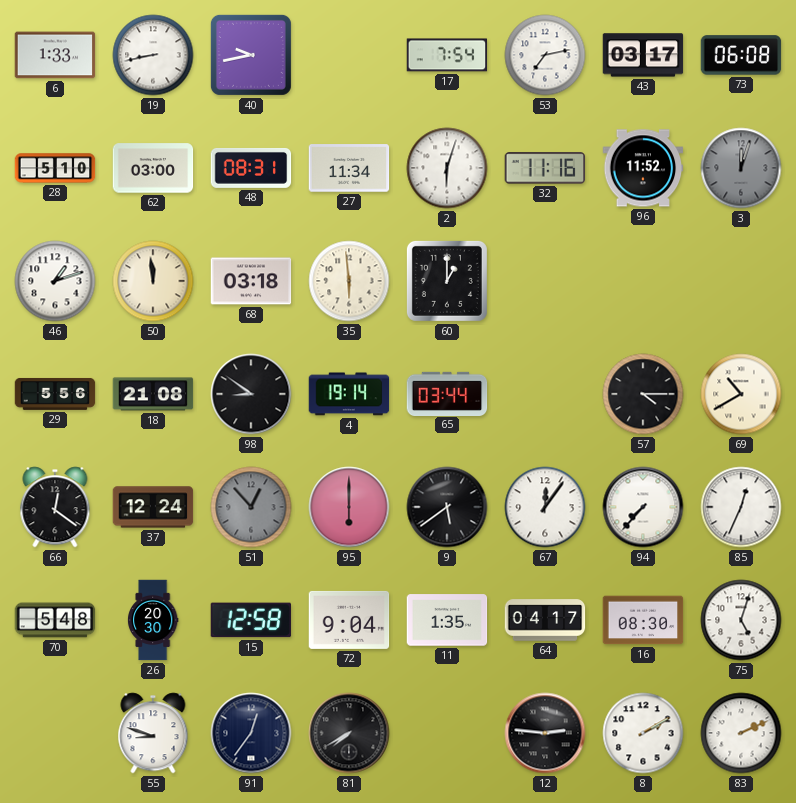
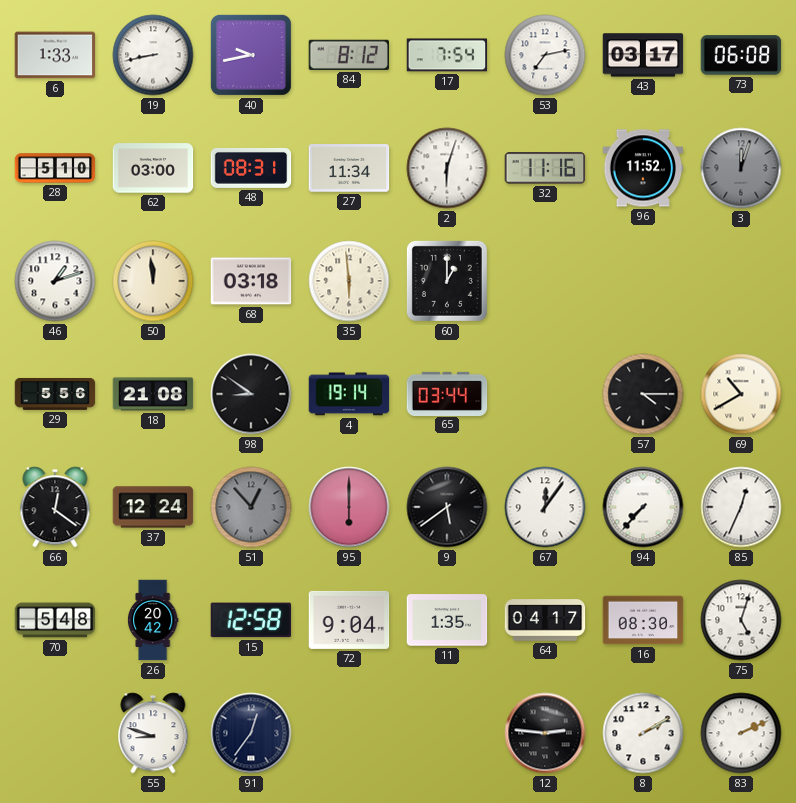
84: none -> 8:12 (348, 55)
26: 20:30 -> 20:42 (153, 620)
81: 7:40 -> none (349, 733)
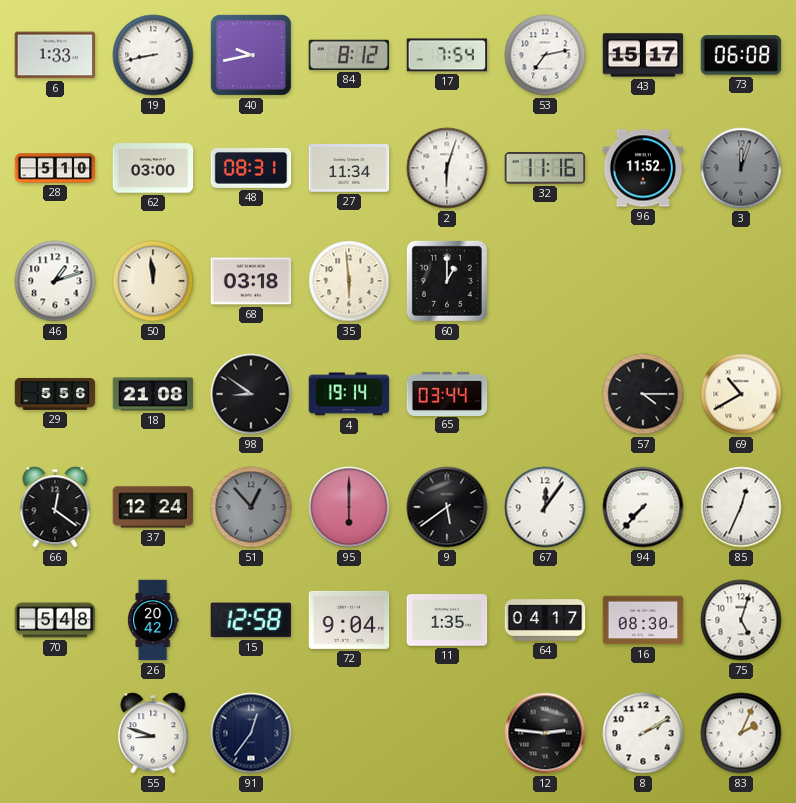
43: 03:17 -> 15:17 (643, 55)
83: 2:11 -> 2:04 (741, 733)
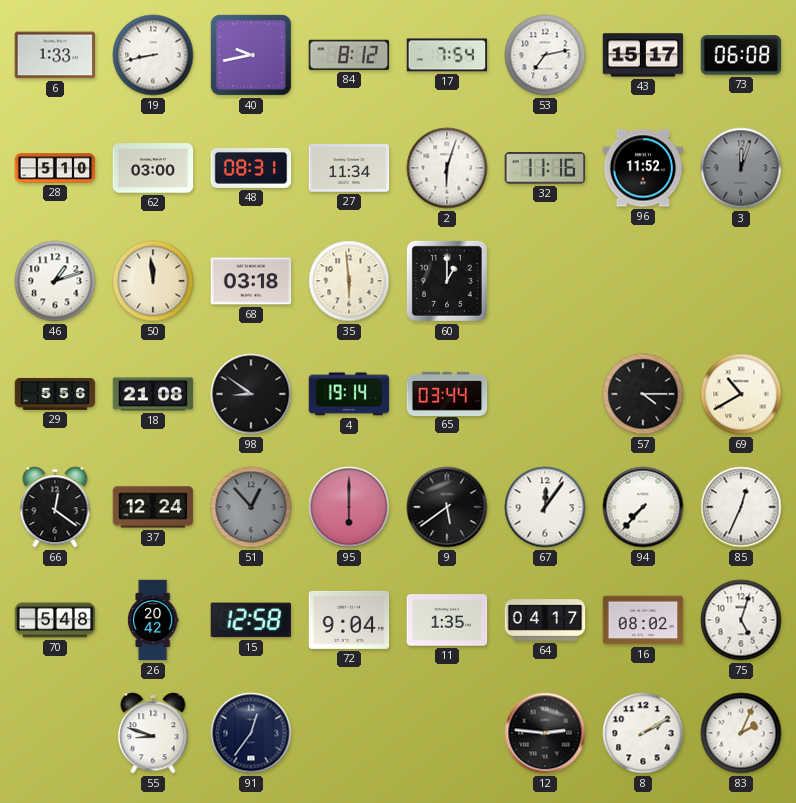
16: 08:30 -> 08:02 (643, 620)
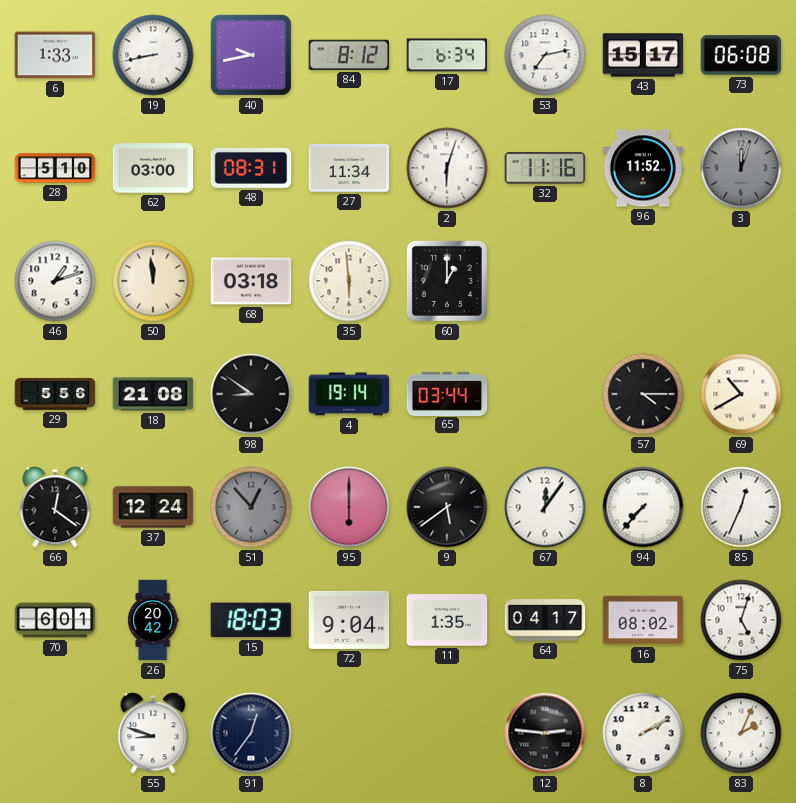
17: 7:54 -> 6:34 (447, 55)
70: 5:48 -> 6:01 (55, 620)
15: 12:58 -> 18:03 (251, 620)
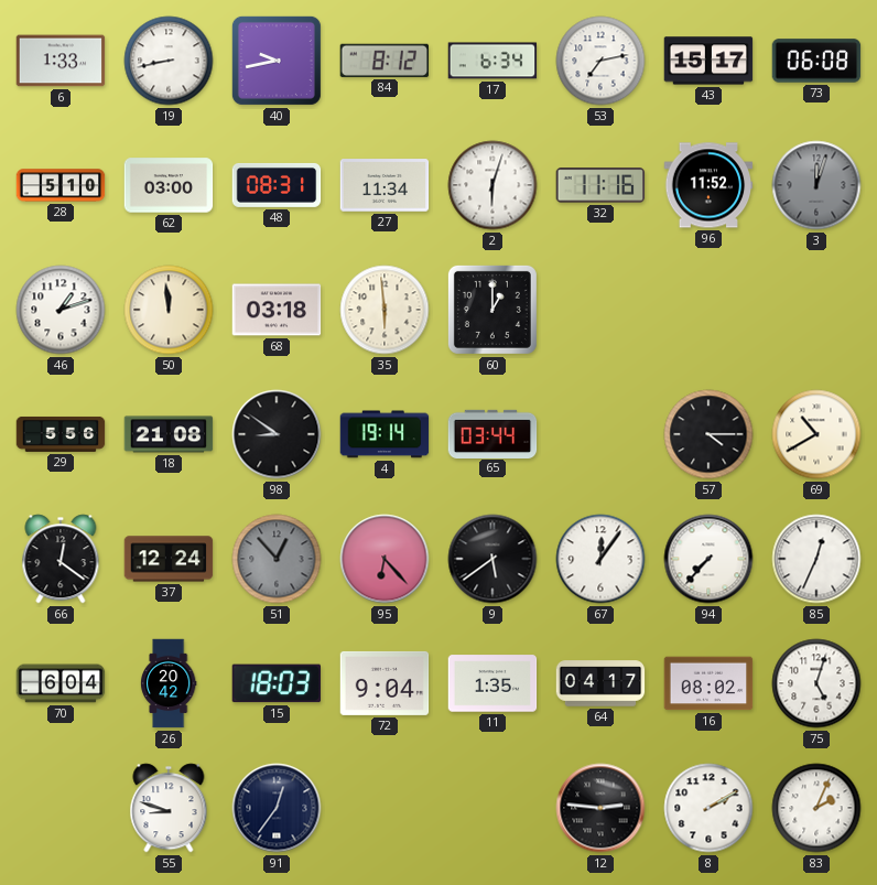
95: 6:00 -> 6:23 (385, 559)
70: 6:01 -> 6:04 (61, 683)
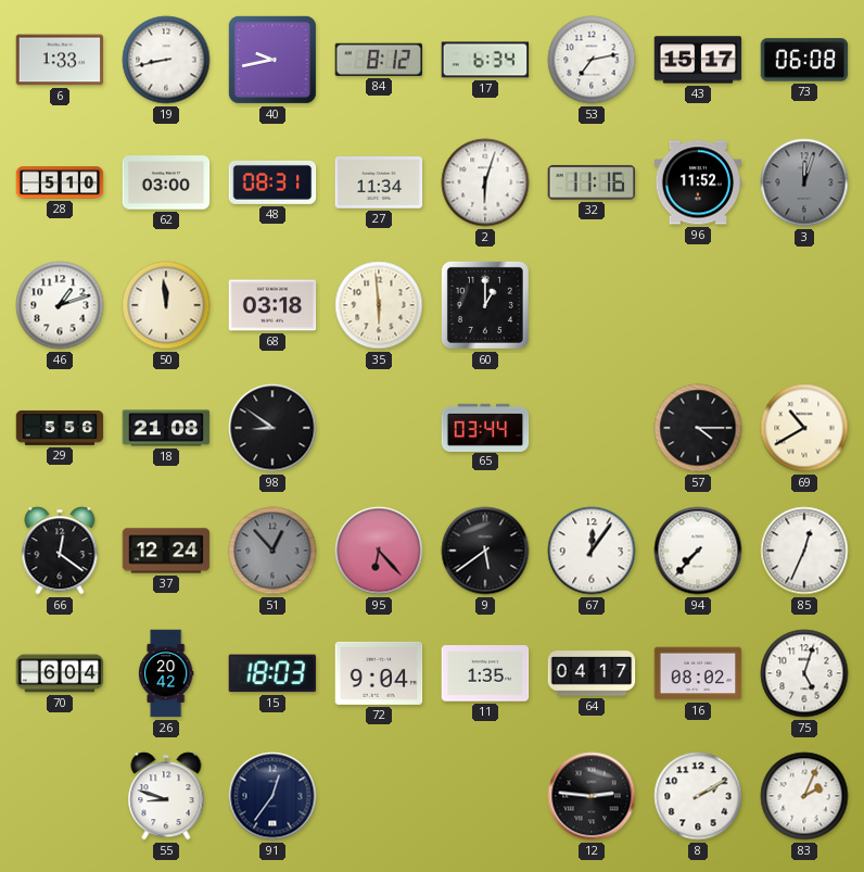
4: 19:14 -> none (385, 434)
